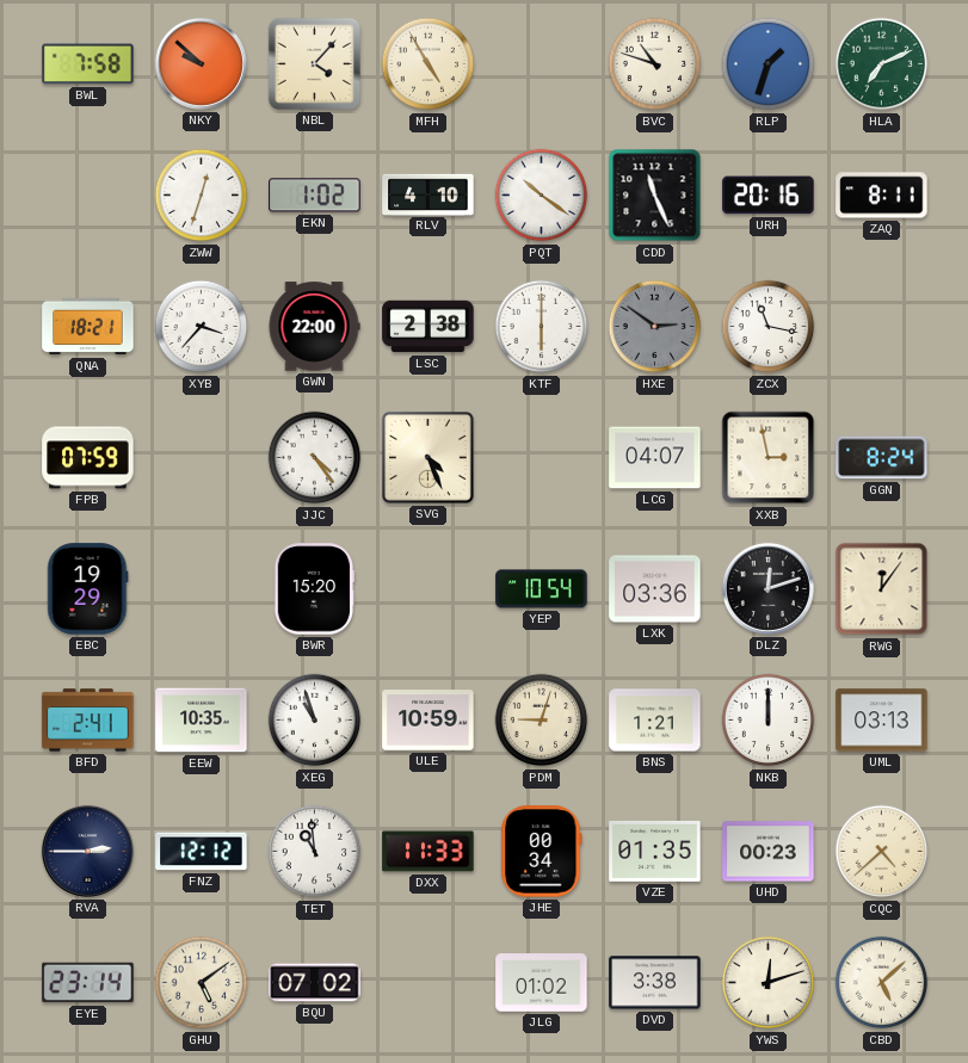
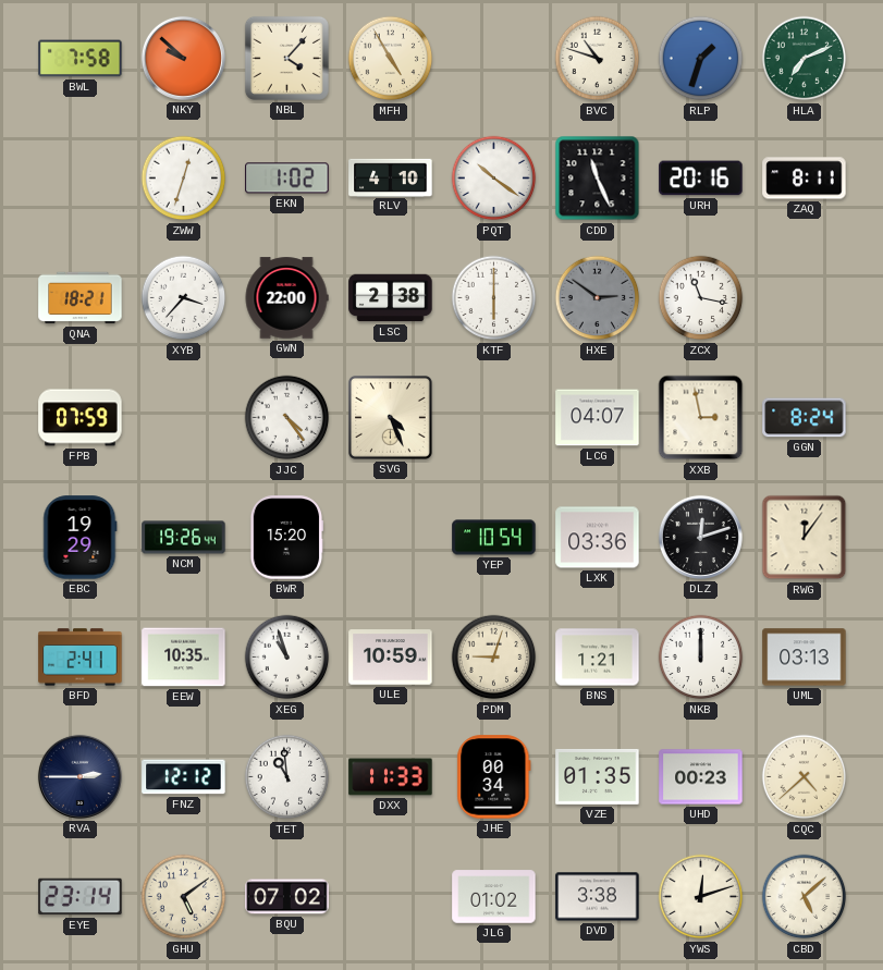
NCM: none -> 19:26 (184, 538)
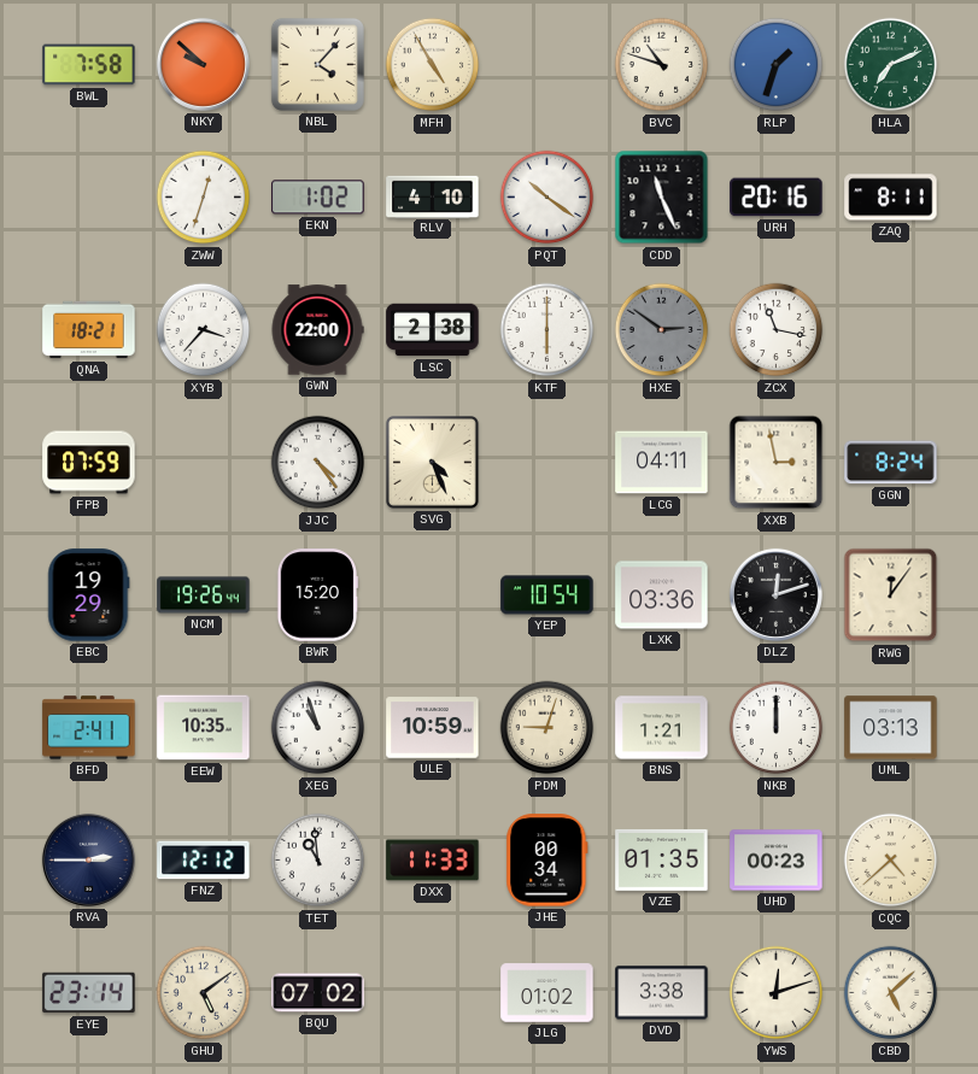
LCG: 04:07 -> 04:11 (662, 463)
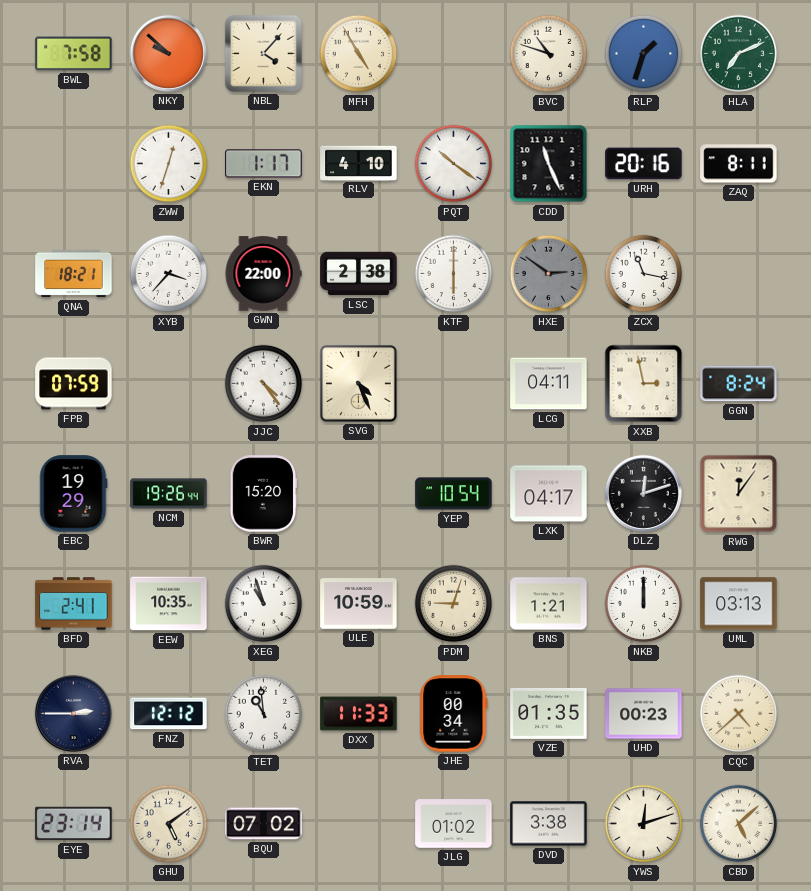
EKN: 1:02 -> 1:17 (264, 164)
LXK: 03:36 -> 04:17 (549, 494)
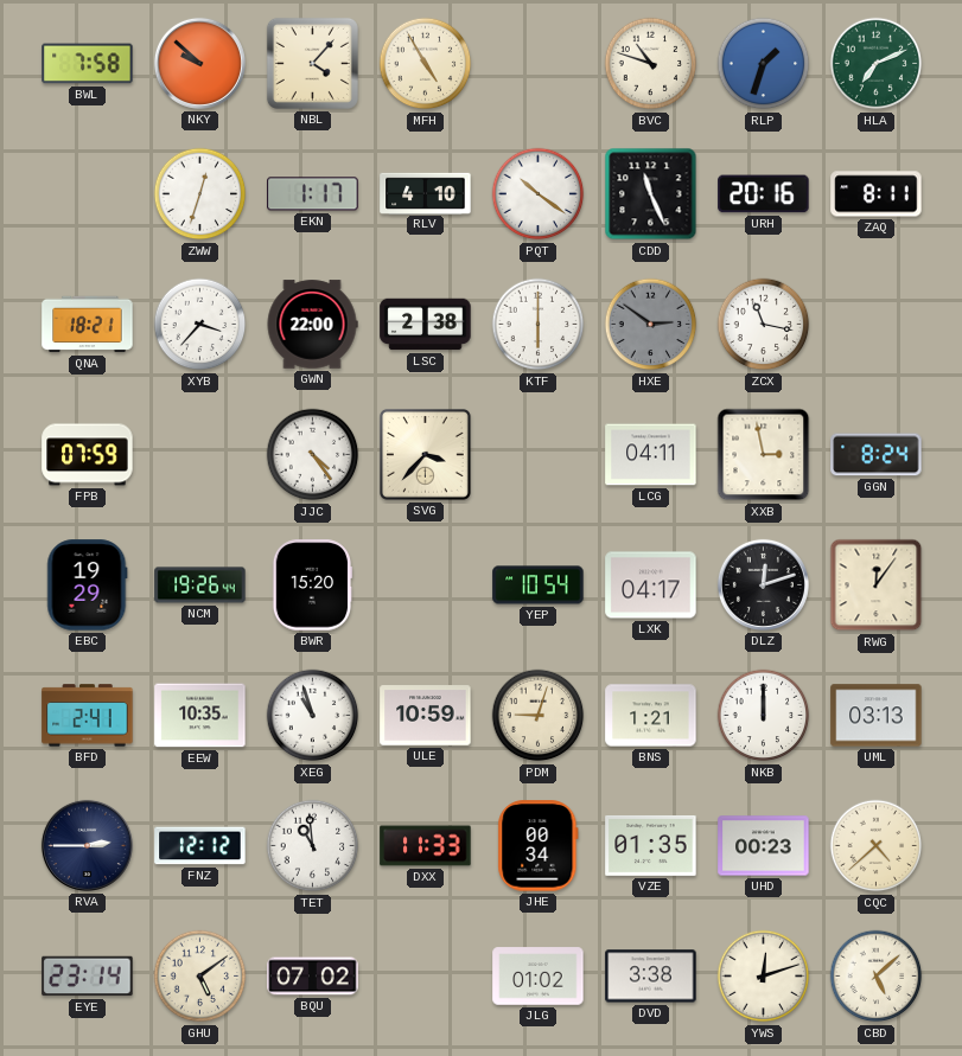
SVG: 4:26 -> 3:37 (425, 454)
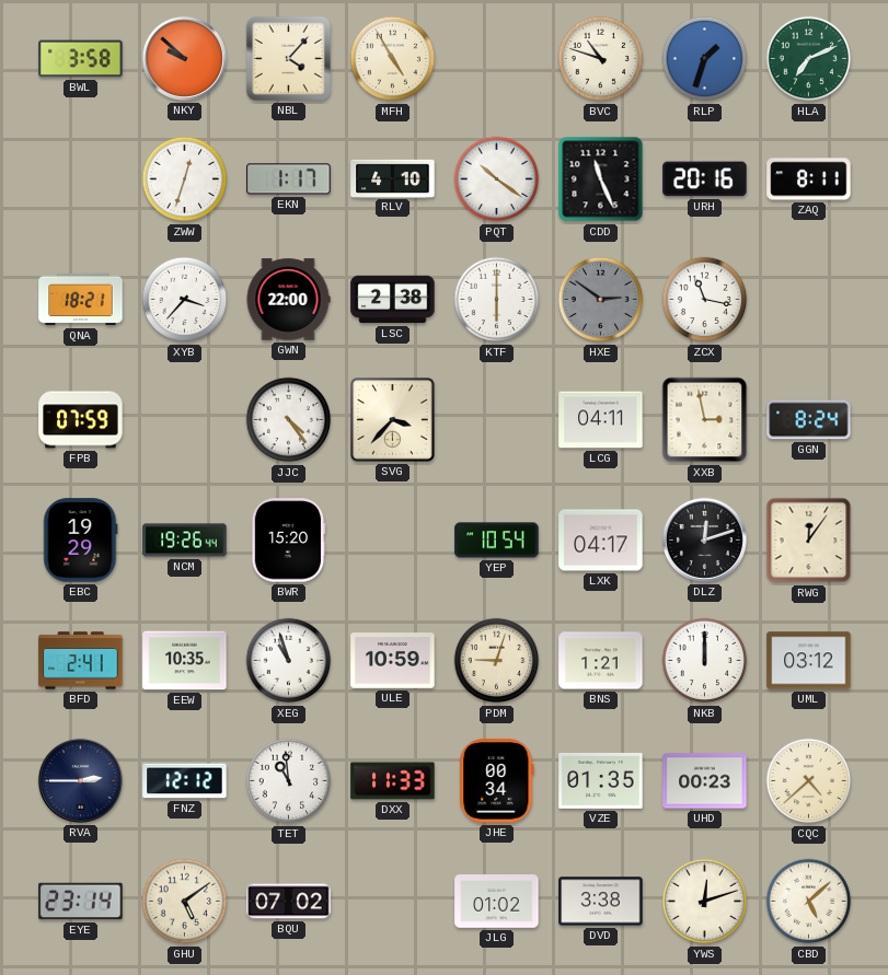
BWL: 7:58 -> 3:58 (81, 59)
UML: 03:13 -> 03:12 (809, 661)
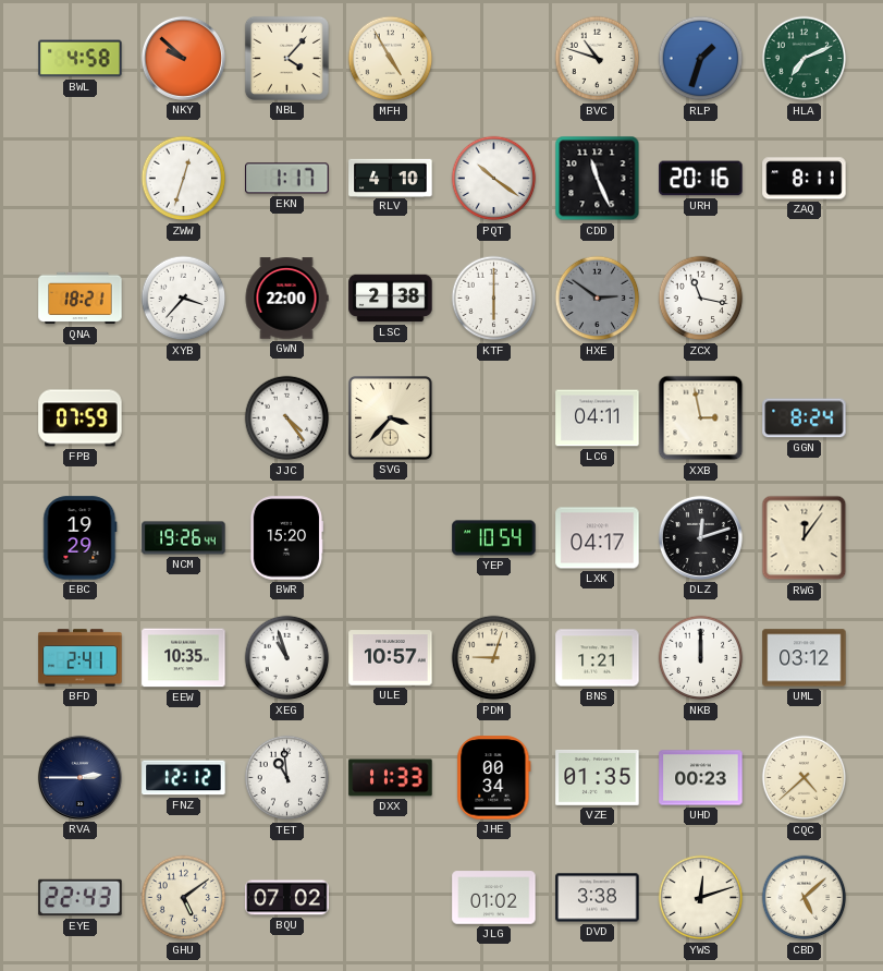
BWL: 3:58 -> 4:58 (81, 59)
ULE: 10:59 -> 10:57 (391, 658)
EYE: 23:14 -> 22:43 (81, 898)
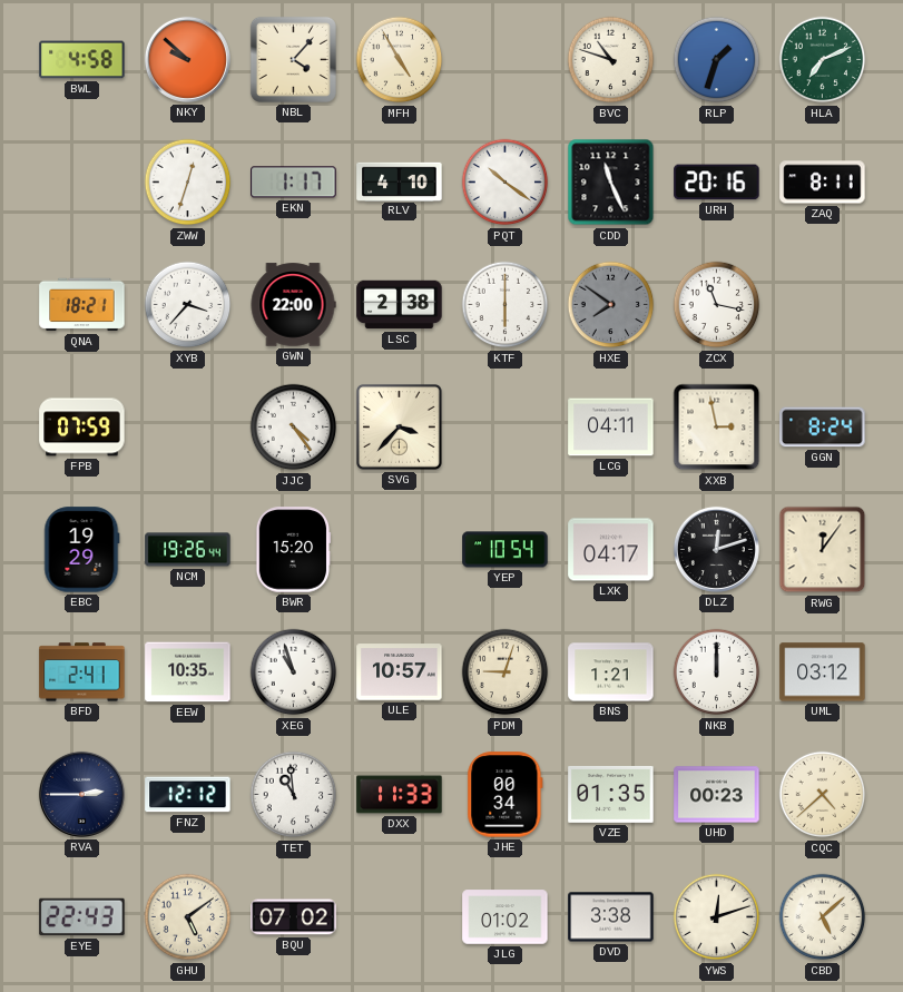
HXE: 2:51 -> 7:51 (611, 305)
